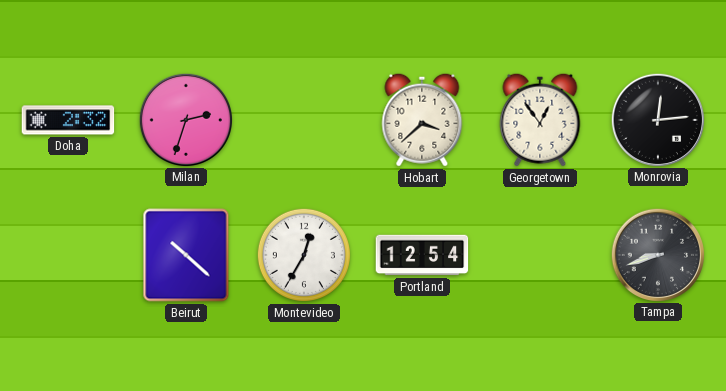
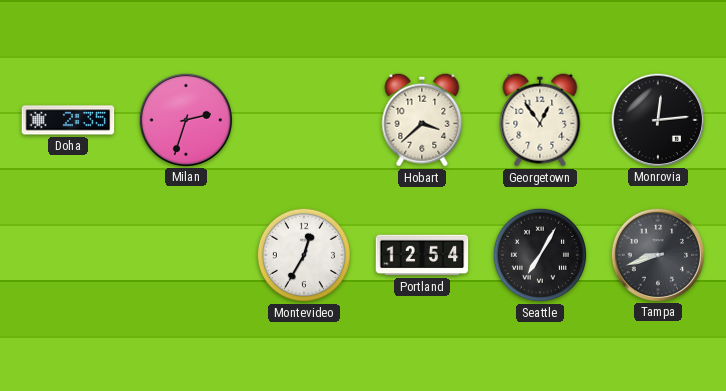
Doha: 2:32 -> 2:35 (68, 120)
Beirut: 10:22 -> none (186, 255)
Seattle: none -> 7:05 (540, 255)
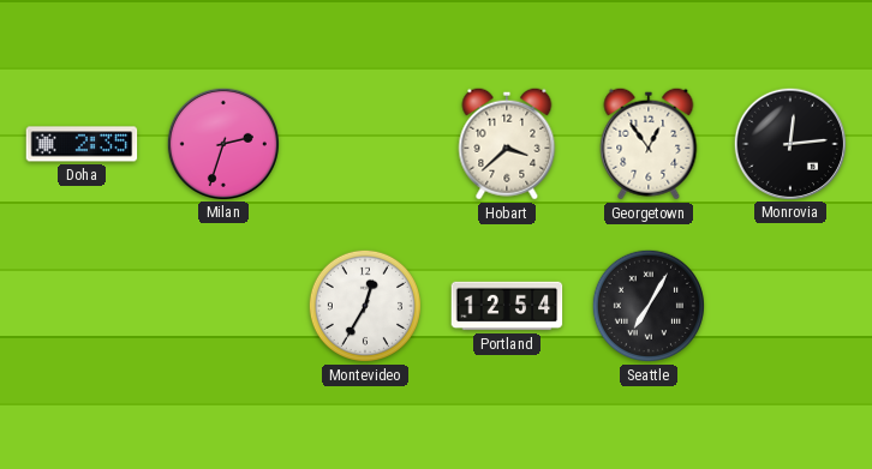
Tampa: 8:42 -> none (657, 254)
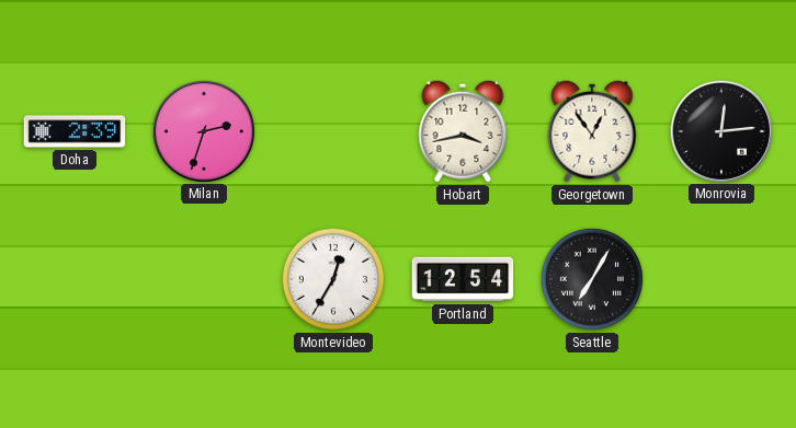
Doha: 2:35 -> 2:39 (75, 131)
Hobart: 3:38 -> 3:43 (463, 131)
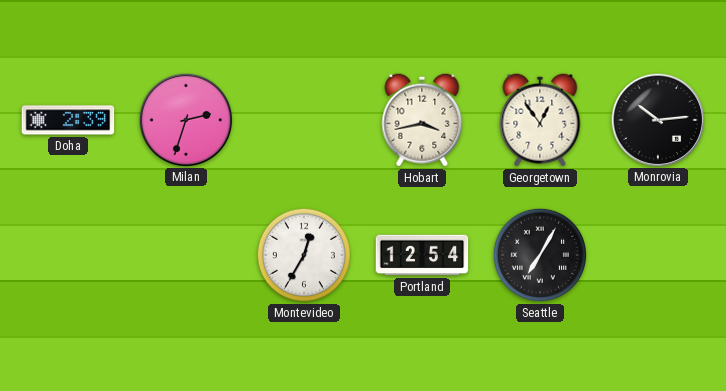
Monrovia: 12:14 -> 10:14 (657, 119)
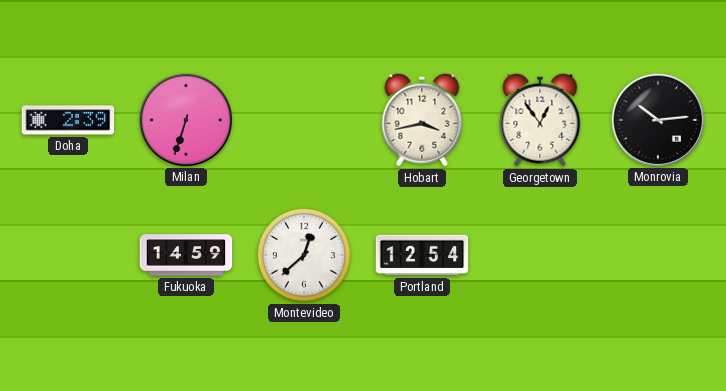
Milan: 2:33 -> 6:33 (185, 119)
Fukuoka: none -> 14:59 (186, 255)
Montevideo: 12:35 -> 12:38 (304, 255)
Seattle: 7:05 -> none (540, 255)
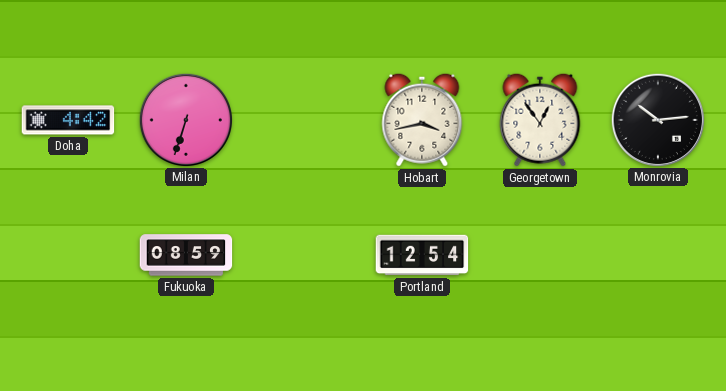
Doha: 2:39 -> 4:42 (68, 120)
Fukuoka: 14:59 -> 08:59 (186, 255)
Montevideo: 12:38 -> none (304, 255)
